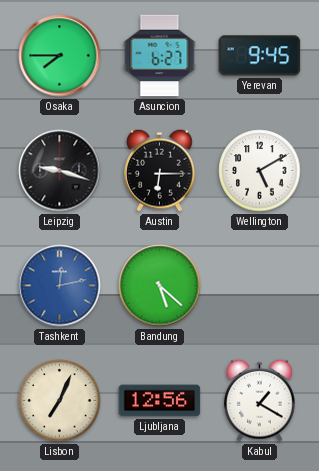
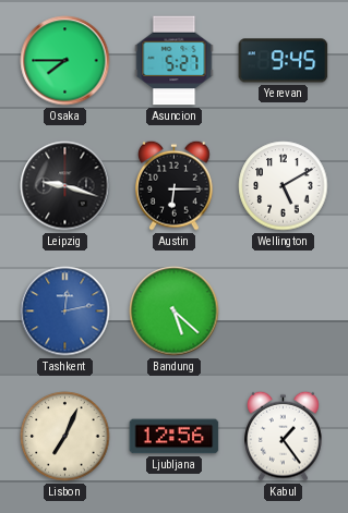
Asuncion: 6:27 -> 5:27 (175, 61)
Kabul: 1:20 -> 1:24 (284, 436)
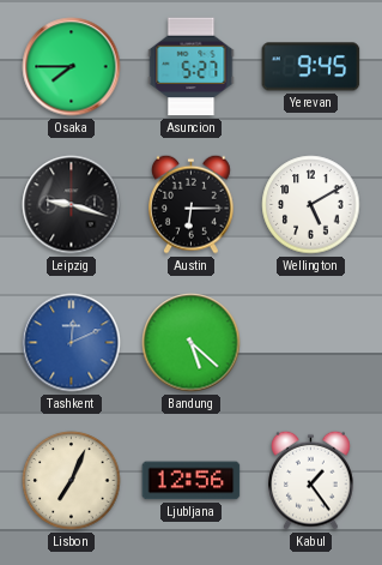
Tashkent: 12:13 -> 12:11 (72, 343)
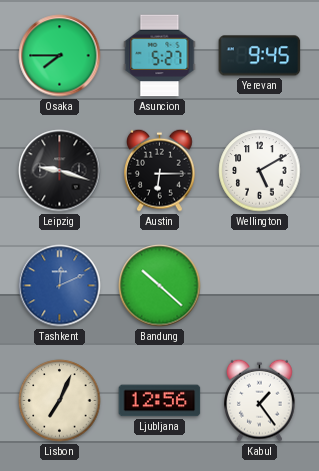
Bandung: 5:22 -> 10:22 (160, 286)
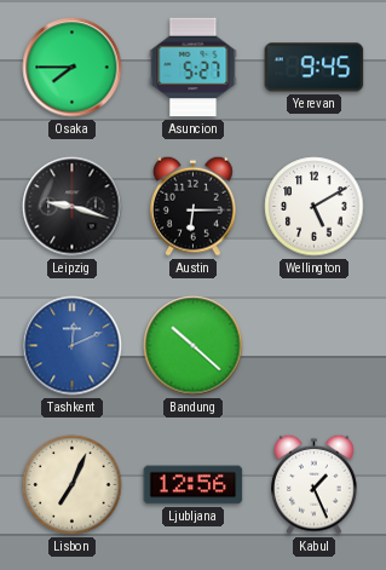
Kabul: 1:24 -> 1:26 (315, 484)
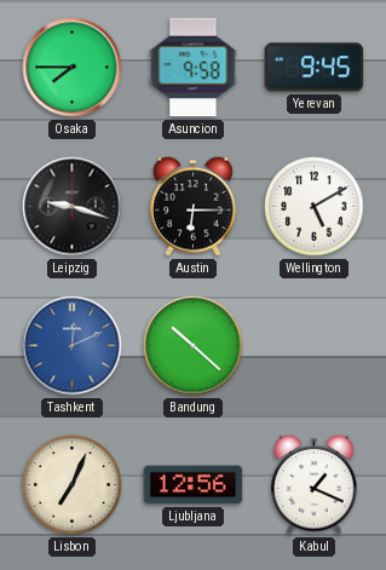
Asuncion: 5:27 -> 9:58 (194, 68)
Kabul: 1:26 -> 1:19 (315, 484)
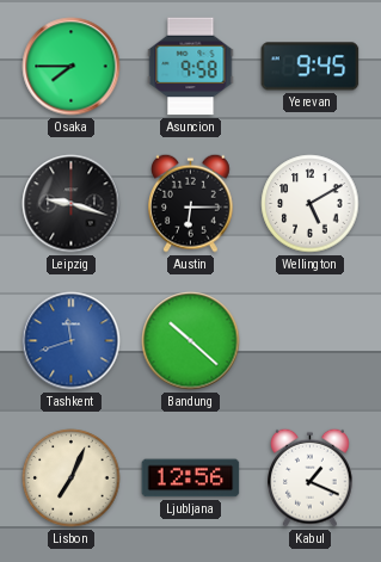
Tashkent: 12:11 -> 11:42 (72, 341)
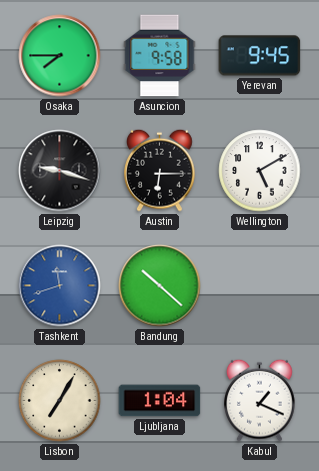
Lisbon: 7:04 -> 7:05 (60, 401)
Ljubljana: 12:56 -> 1:04 (160, 401)
